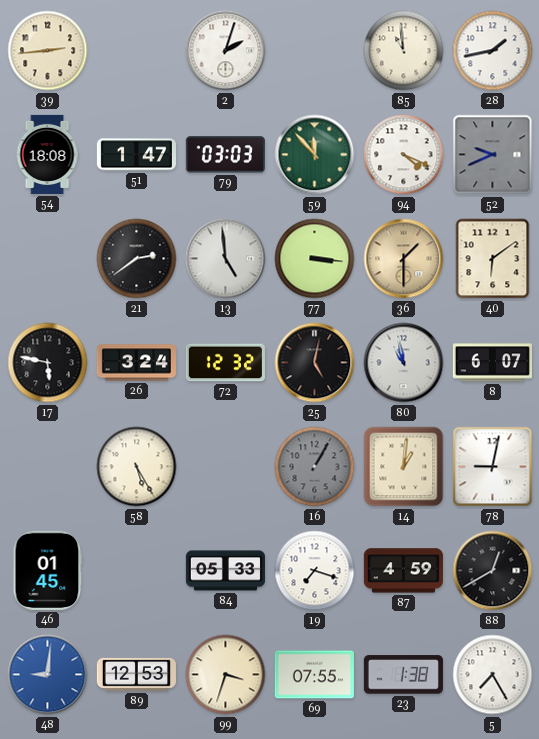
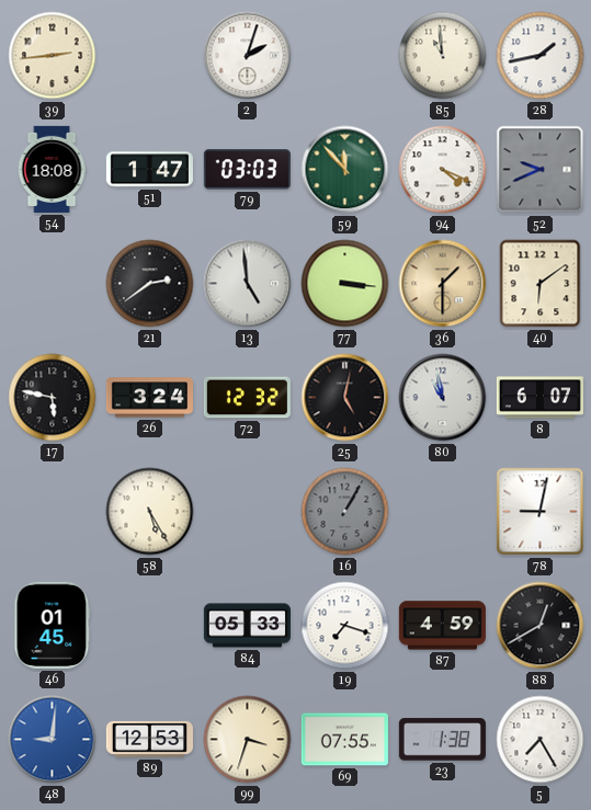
14: 1:01 -> none (404, 467)
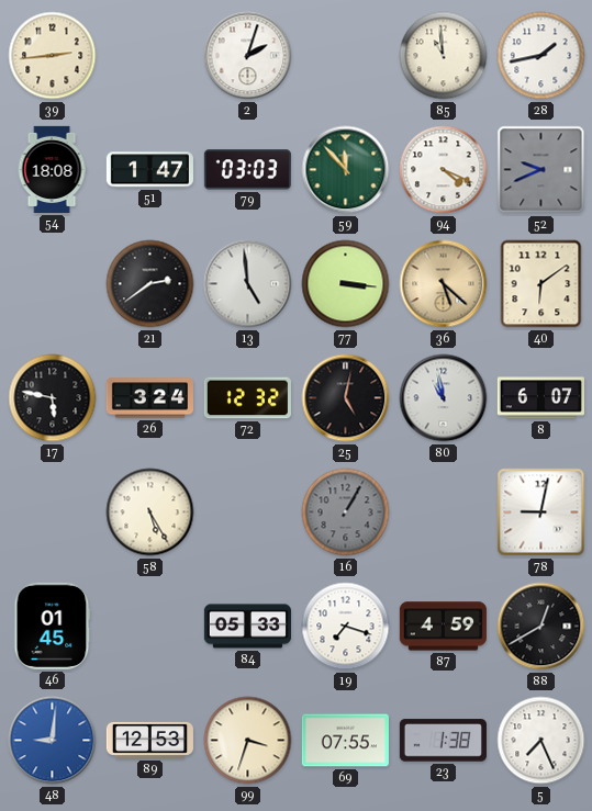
36: 1:30 -> 5:22 (444, 284)
5: 7:25 -> 7:26 (541, 741)
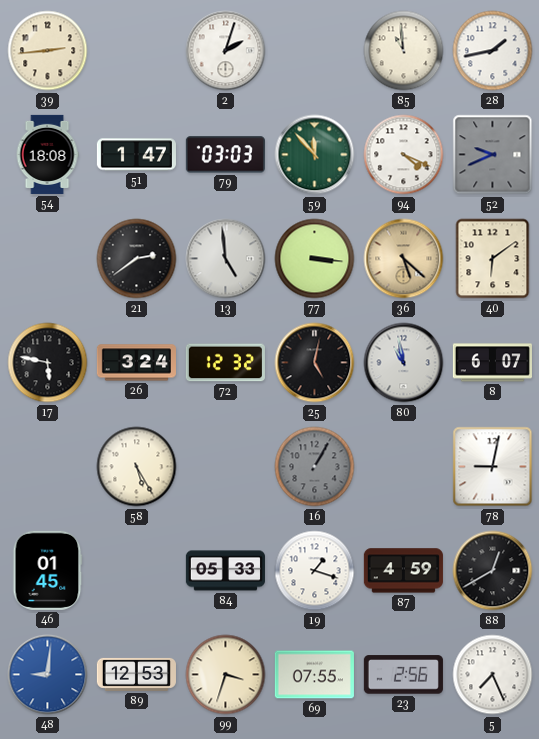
19: 7:18 -> 1:18 (315, 571)
23: 1:38 -> 2:56 (403, 675)
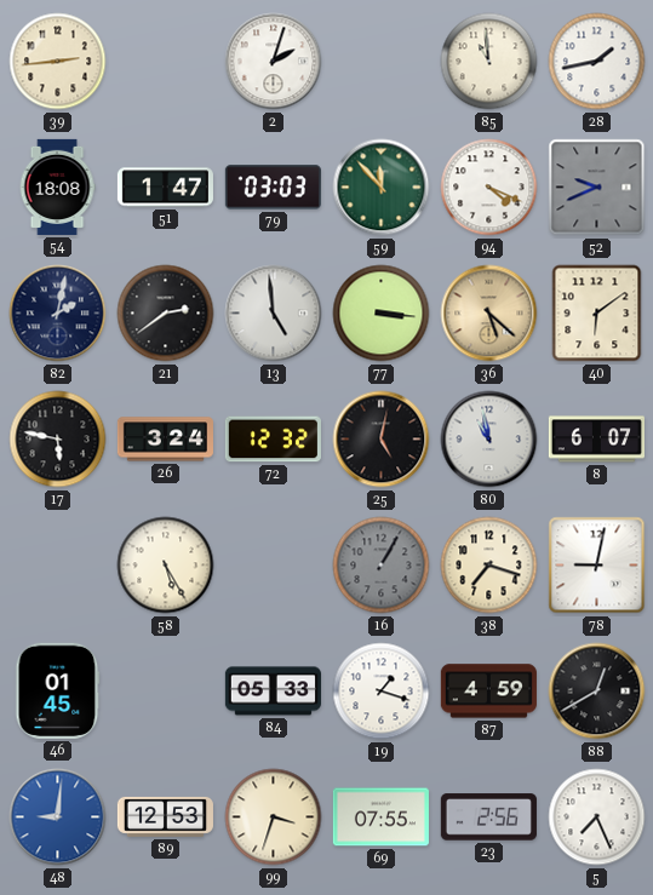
82: none -> 2:02 (58, 314)
38: none -> 7:18 (489, 566)
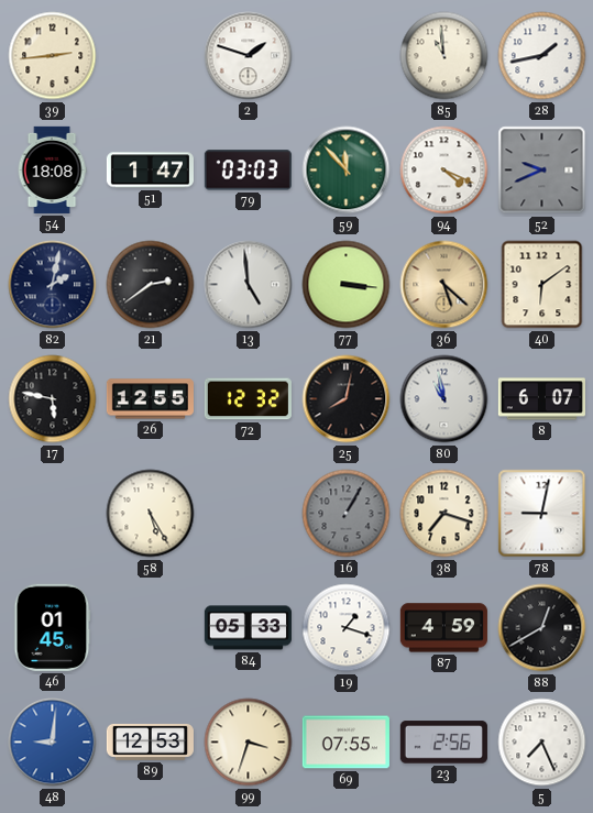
2: 2:03 -> 1:48 (249, 56)
26: 3:24 -> 12:55 (150, 399)
25: 5:02 -> 8:02 (347, 399)
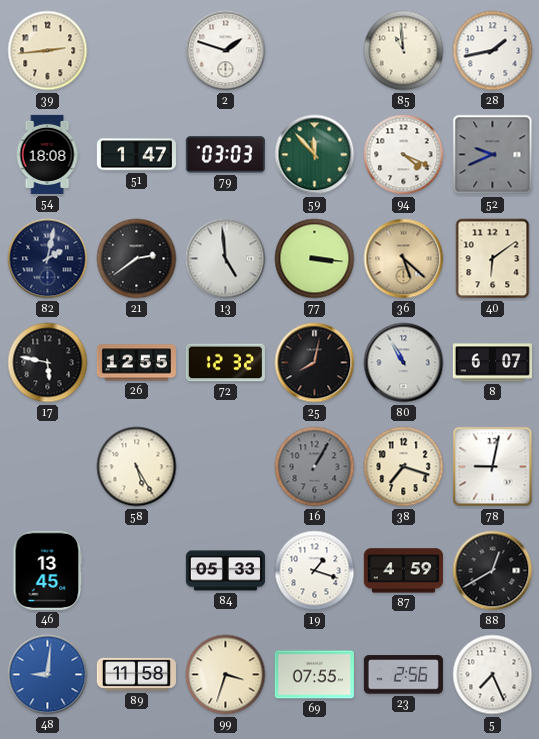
80: 10:58 -> 10:55 (404, 363)
46: 01:45 -> 13:45 (48, 570)
89: 12:53 -> 11:58 (136, 674)
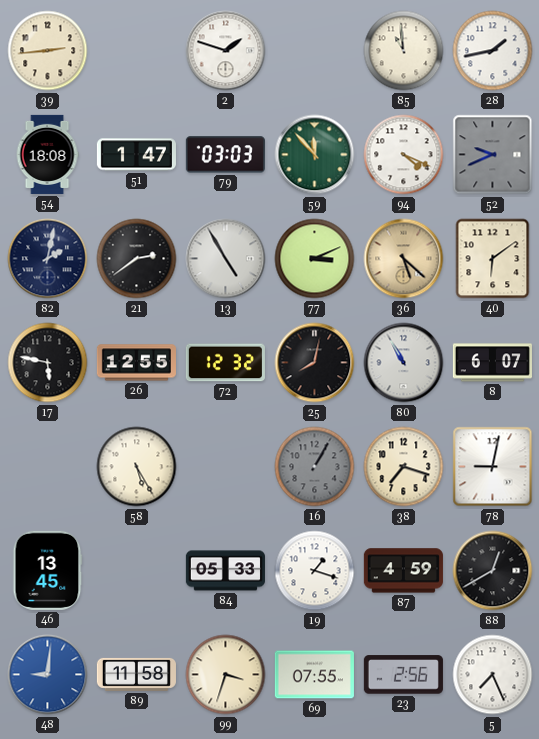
13: 4:59 -> 4:55 (226, 259)
77: 3:16 -> 3:11 (315, 259)
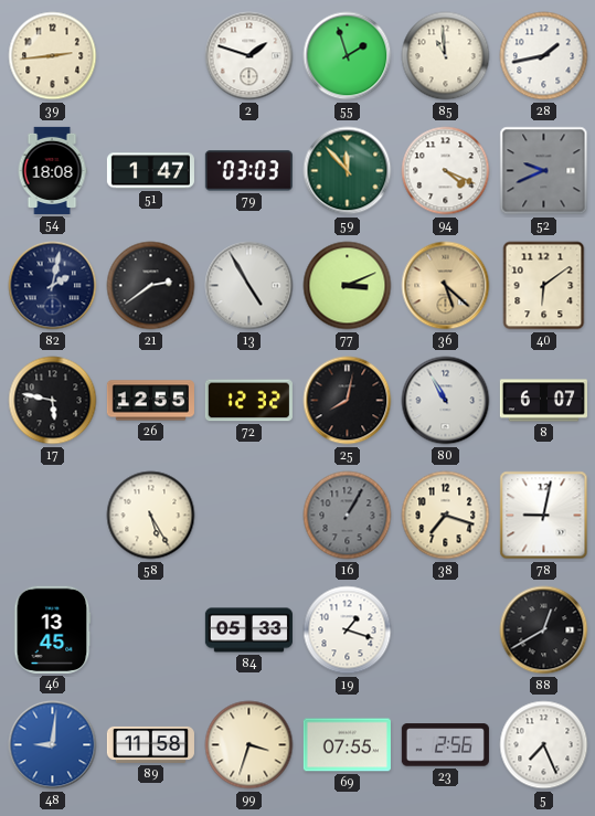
55: none -> 1:57 (348, 56)
87: 4:59 -> none (403, 571)
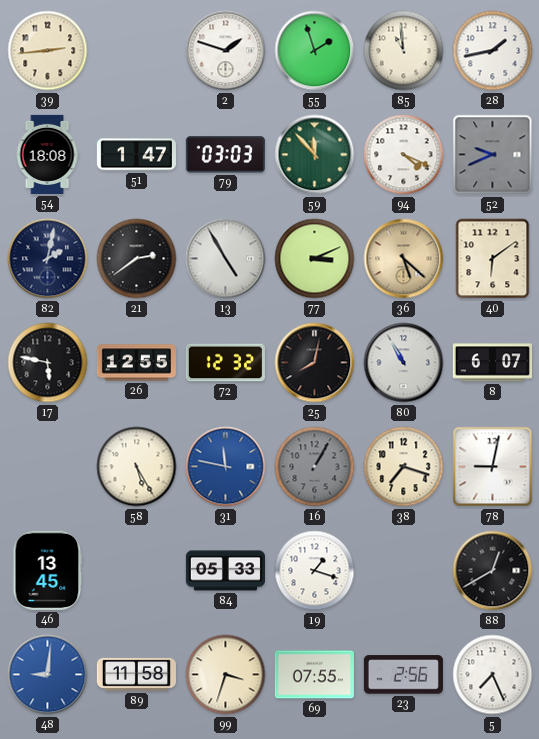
31: none -> 11:47 (226, 467)
